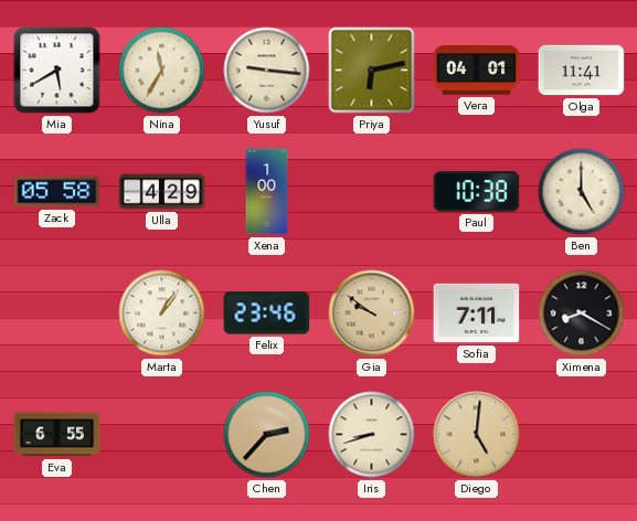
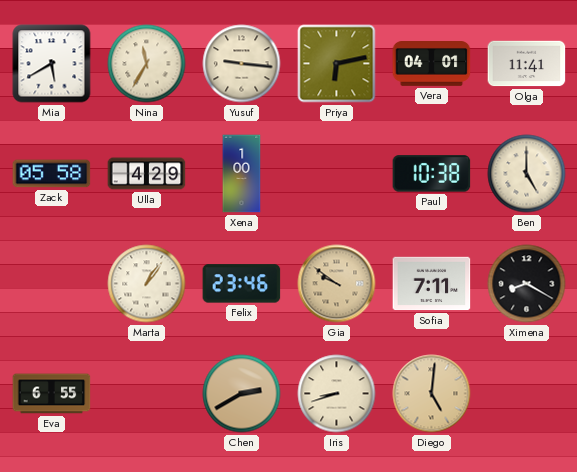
Chen: 2:37 -> 2:40 (242, 394)
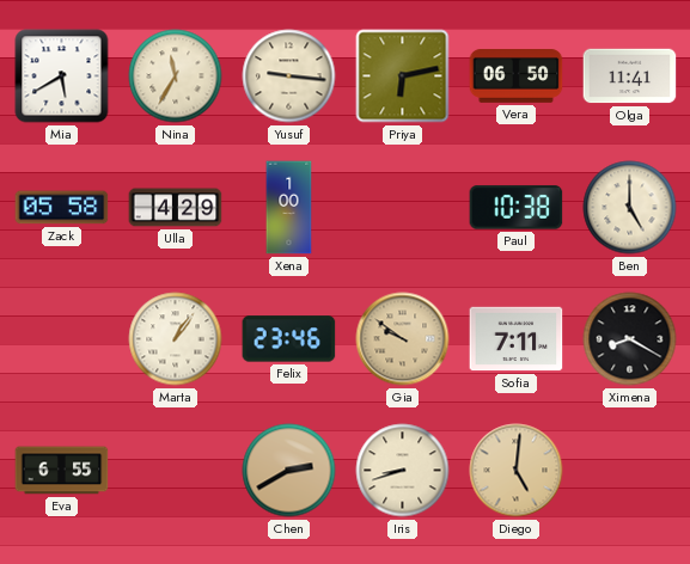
Vera: 04:01 -> 06:50 (517, 76)
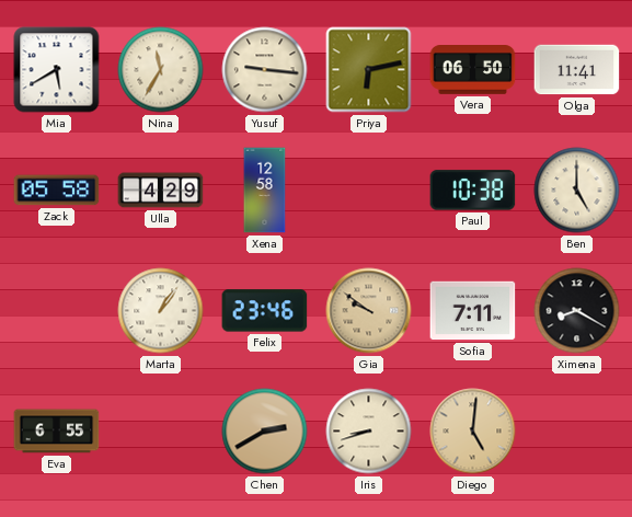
Xena: 1:00 -> 12:58 (265, 191)
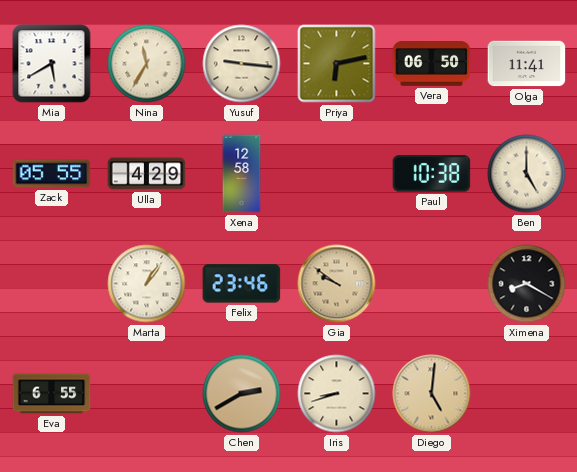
Zack: 05:58 -> 05:55 (52, 174)
Sofia: 7:11 -> none (473, 311)
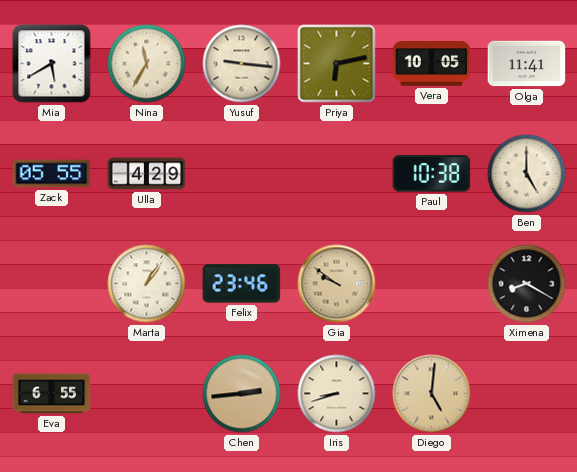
Vera: 06:50 -> 10:05 (432, 64)
Xena: 12:58 -> none (242, 174)
Chen: 2:40 -> 2:44 (242, 394)
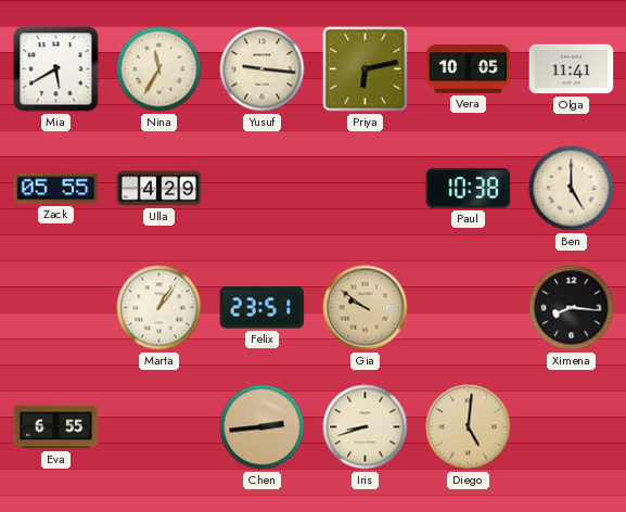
Felix: 23:46 -> 23:51 (263, 308)
Ximena: 8:20 -> 8:16 (572, 308)
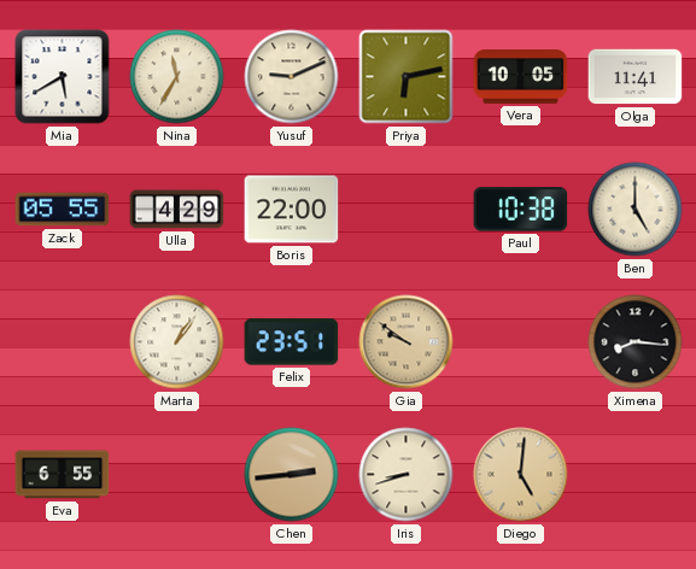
Yusuf: 9:16 -> 9:11 (292, 77)
Boris: none -> 22:00 (292, 210)
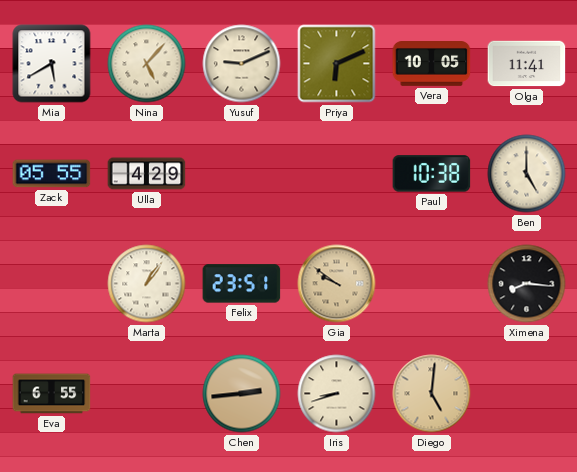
Nina: 11:35 -> 5:07 (147, 64)
Priya: 6:13 -> 6:11 (337, 64)
Boris: 22:00 -> none (292, 210)
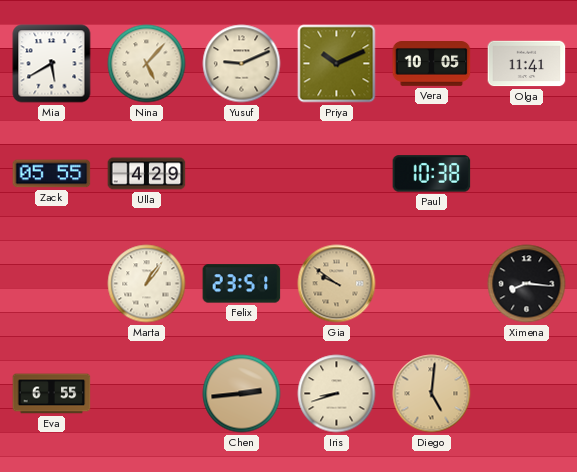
Priya: 6:11 -> 10:11 (337, 64)
Ben: 5:00 -> none (527, 174)
